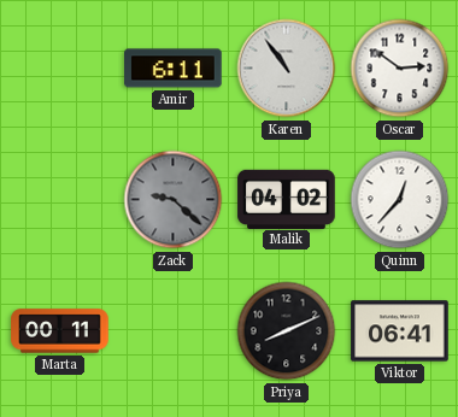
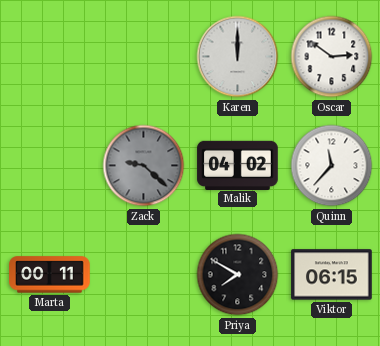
Amir: 6:11 -> none (174, 69)
Karen: 10:54 -> 12:00 (238, 57)
Quinn: 12:37 -> 11:37 (332, 166)
Priya: 8:11 -> 7:50 (238, 275)
Viktor: 06:41 -> 06:15 (332, 275)
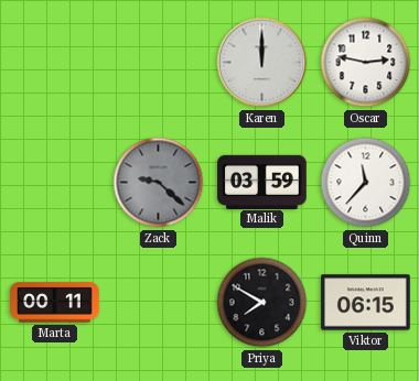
Oscar: 2:51 -> 2:47 (366, 63)
Malik: 04:02 -> 03:59 (262, 182)
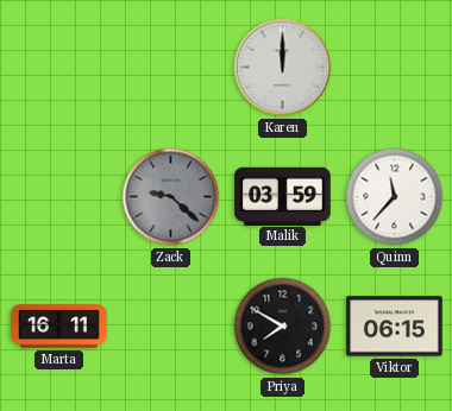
Oscar: 2:47 -> none (366, 63)
Marta: 00:11 -> 16:11 (59, 327)
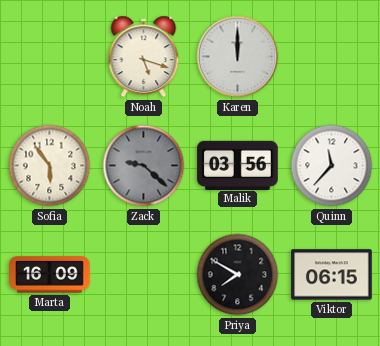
Noah: none -> 5:18 (144, 57)
Sofia: none -> 5:54 (50, 166)
Malik: 03:59 -> 03:56 (238, 165)
Marta: 16:11 -> 16:09 (50, 275)
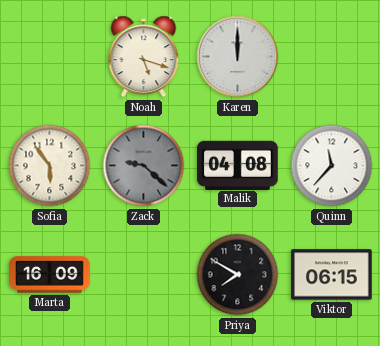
Malik: 03:56 -> 04:08 (238, 165)
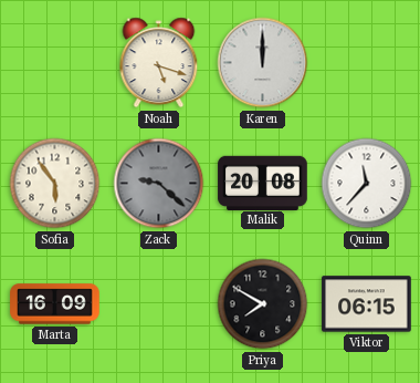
Malik: 04:08 -> 20:08 (263, 183)
